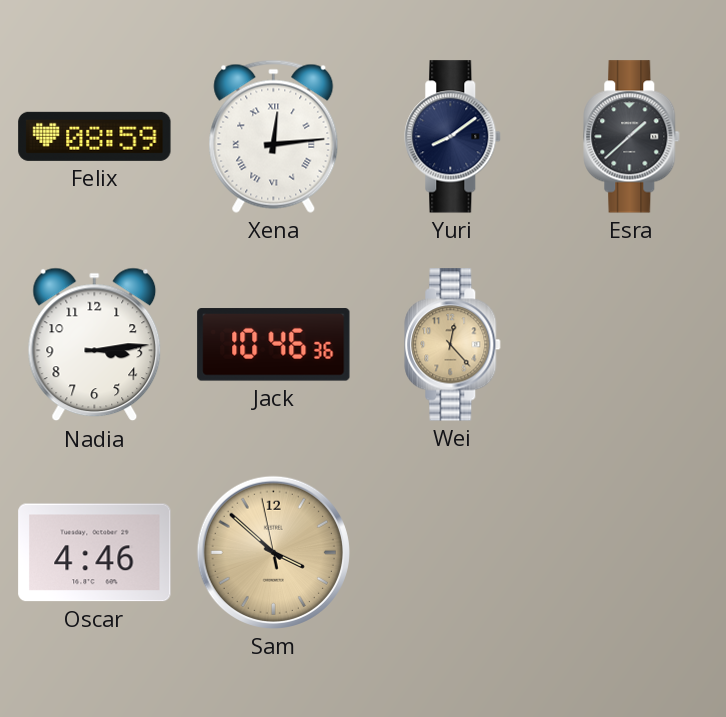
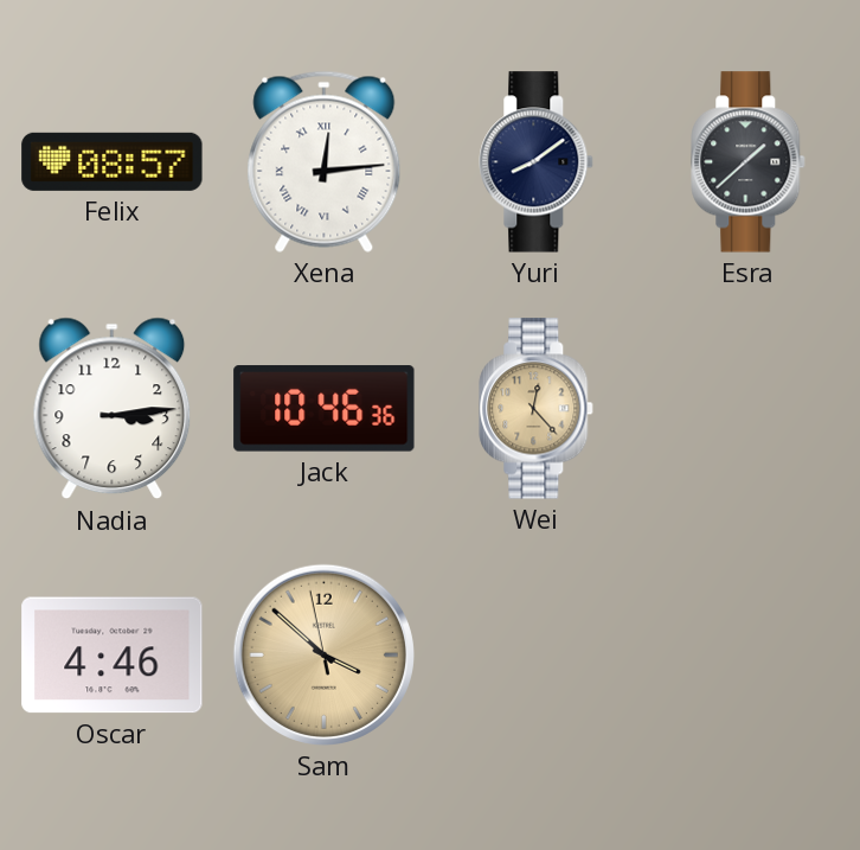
Felix: 08:59 -> 08:57 (113, 161)
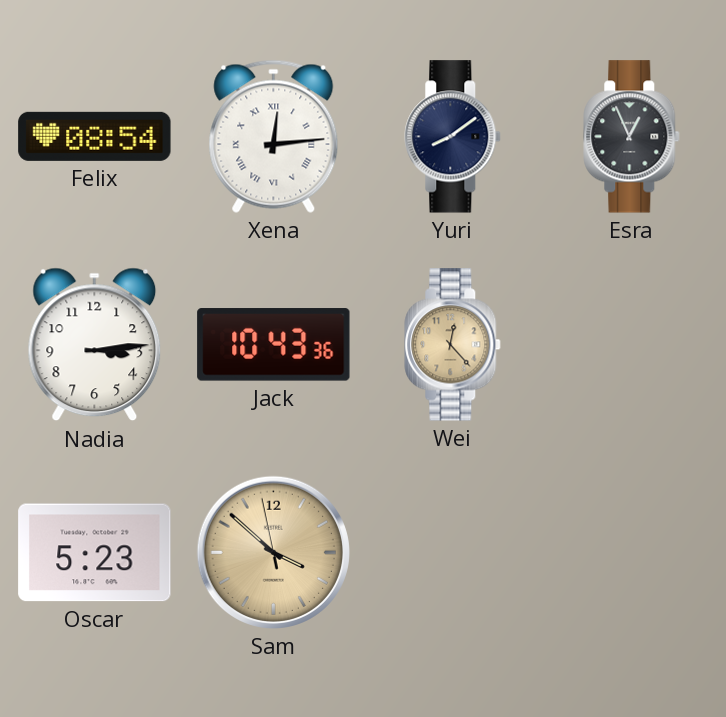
Felix: 08:57 -> 08:54 (95, 136)
Esra: 1:38 -> 12:56 (632, 137)
Jack: 10:46 -> 10:43 (274, 345)
Oscar: 4:46 -> 5:23 (95, 553)
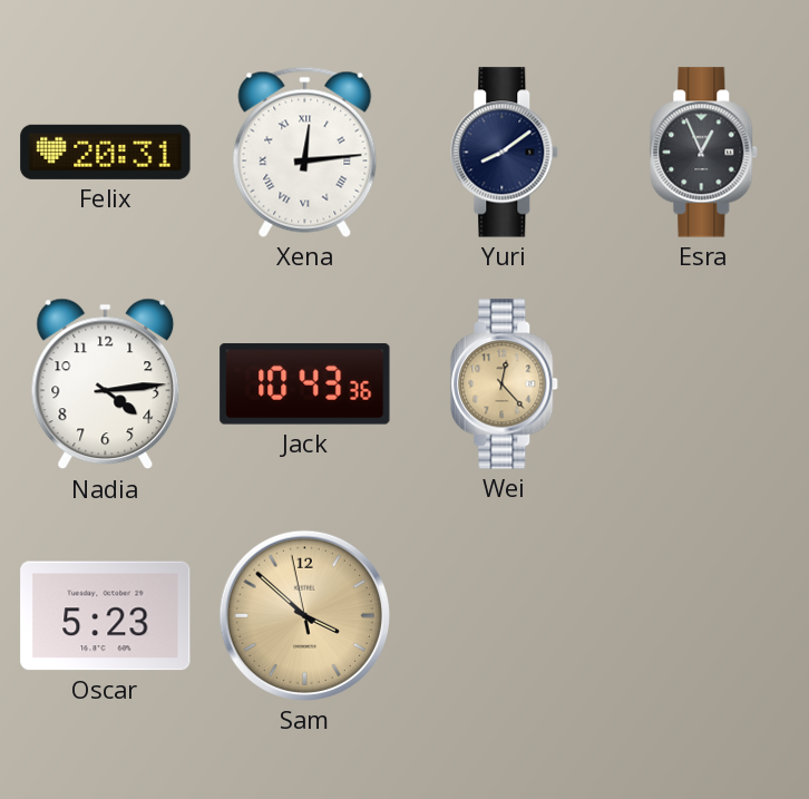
Felix: 08:54 -> 20:31 (106, 152)
Nadia: 3:14 -> 4:14 (106, 384)
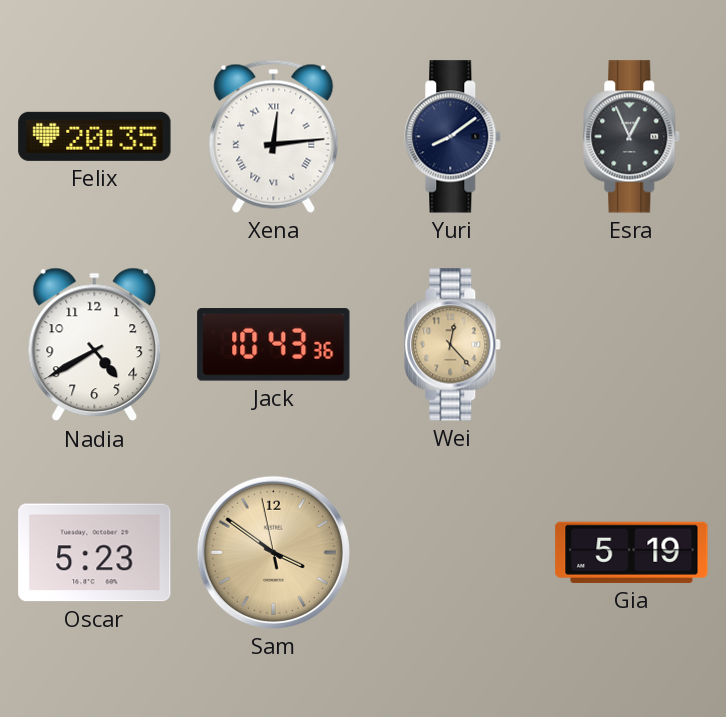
Felix: 20:31 -> 20:35 (95, 136)
Nadia: 4:14 -> 4:40 (95, 345)
Sam: 3:51 -> 3:50 (273, 552)
Gia: none -> 5:19 (632, 552)
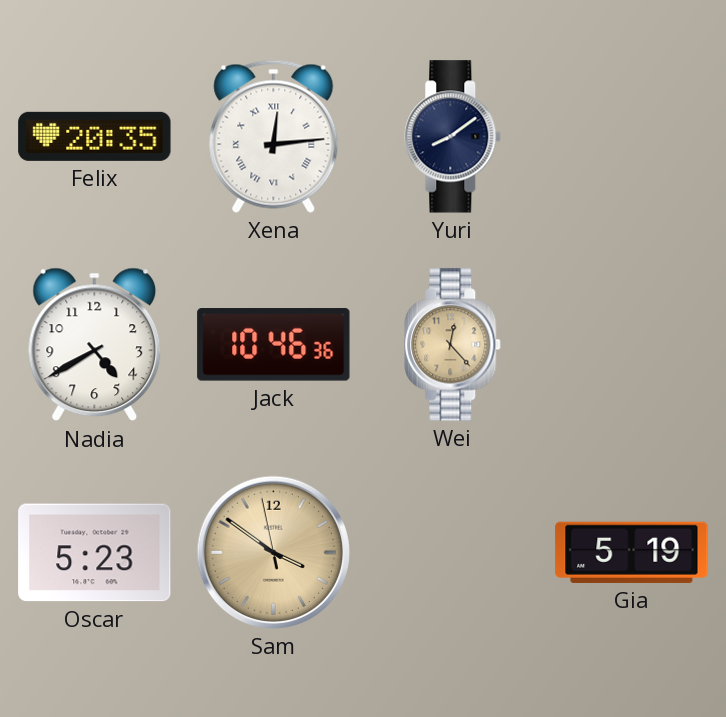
Esra: 12:56 -> none (632, 137)
Jack: 10:43 -> 10:46 (274, 345)
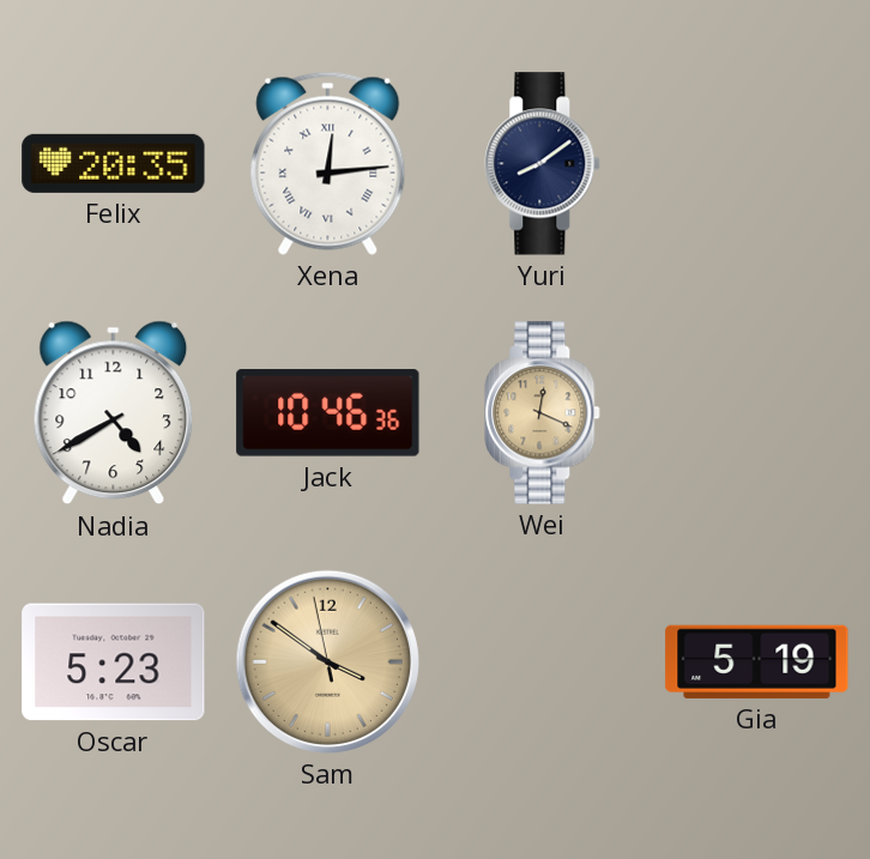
Wei: 12:23 -> 12:19 (543, 413)
